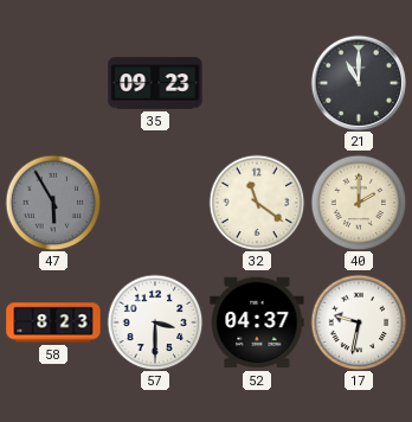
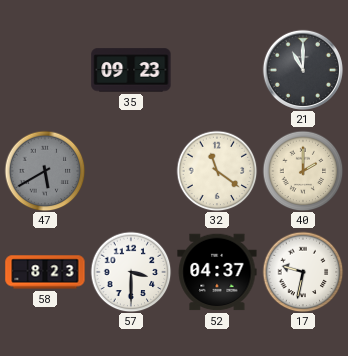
47: 5:55 -> 5:40 (45, 171)
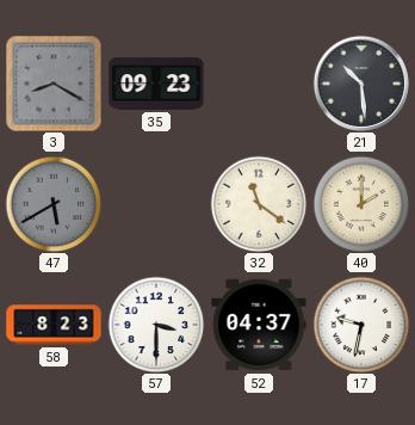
3: none -> 8:20 (54, 84)
21: 11:00 -> 10:29 (361, 84)
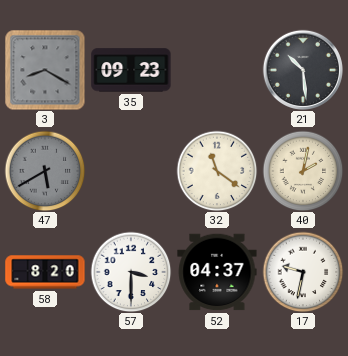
40: 2:00 -> 2:02 (303, 171)
58: 8:23 -> 8:20 (45, 272)
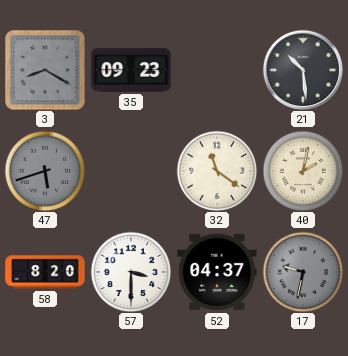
47: 5:40 -> 5:42 (45, 171)
17 dial: white -> grey (303, 272)
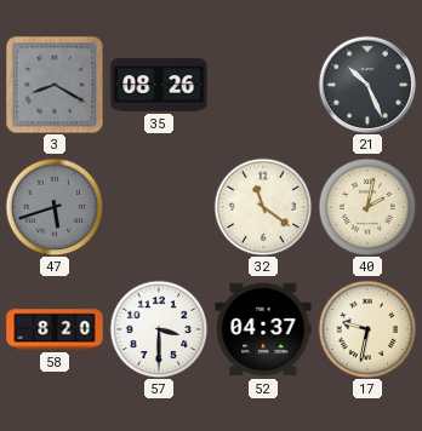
35: 09:23 -> 08:26 (159, 85)
21: 10:29 -> 10:26 (367, 85)
17 dial: grey -> cream (367, 329)
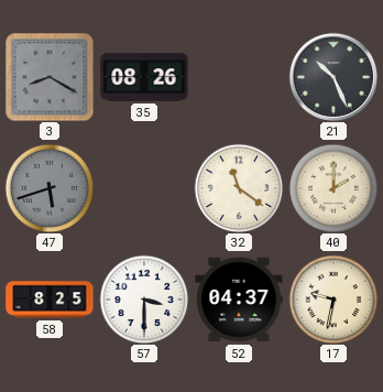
40: 2:02 -> 2:00 (333, 188)
58: 8:20 -> 8:25 (50, 300)
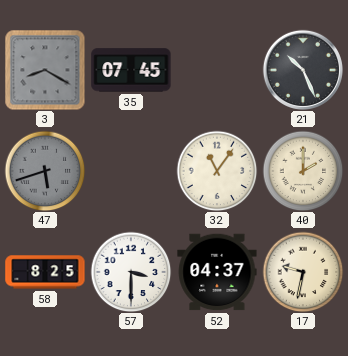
35: 08:26 -> 07:45 (131, 70)
32: 11:21 -> 11:06 (217, 171)
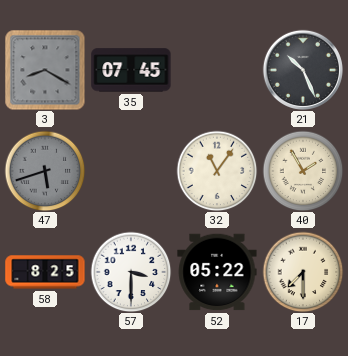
40: 2:00 -> 1:55 (303, 171)
52: 04:37 -> 05:22 (217, 272)
17: 9:32 -> 7:30 (303, 272)
